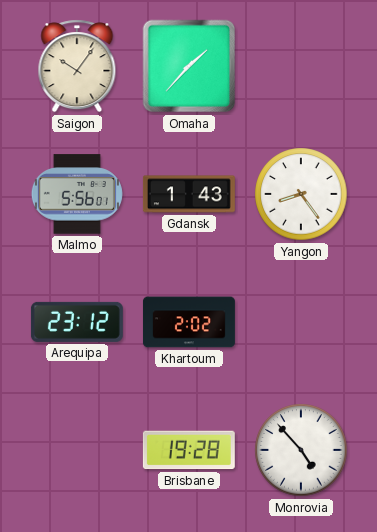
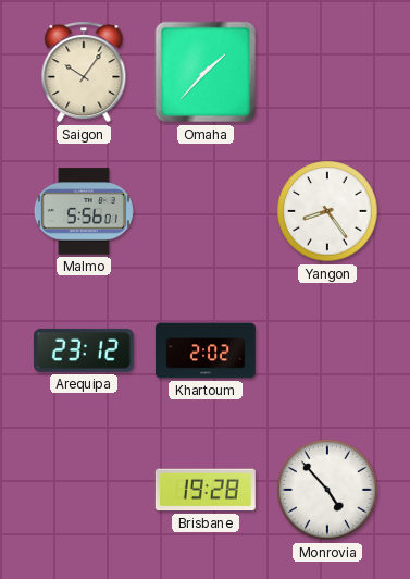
Gdansk: 1:43 -> none (189, 194)
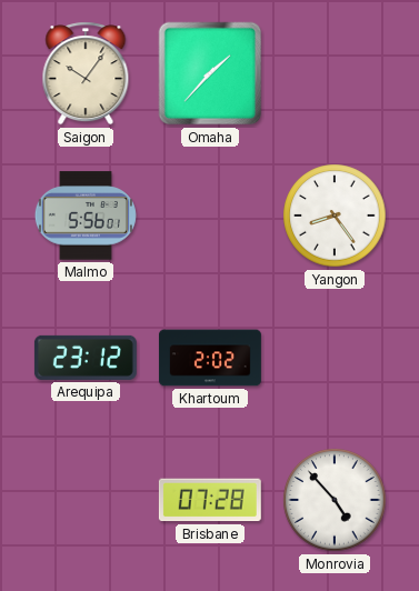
Brisbane: 19:28 -> 07:28 (210, 500)
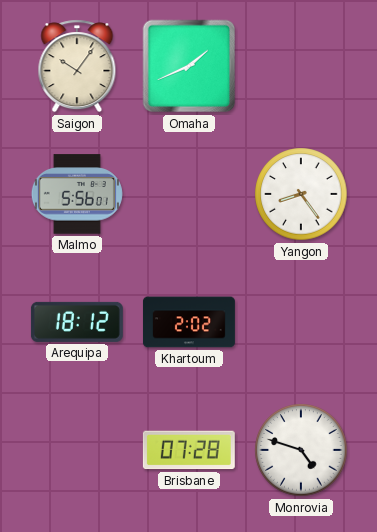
Omaha: 1:37 -> 1:41 (189, 66)
Arequipa: 23:12 -> 18:12 (77, 322)
Monrovia: 4:53 -> 4:48 (301, 450)
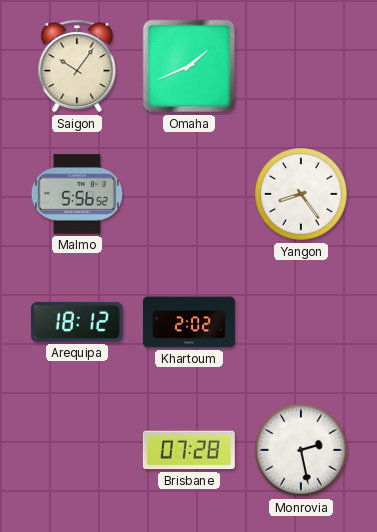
Malmo: 5:56:01 -> 5:56:52 (77, 194)
Monrovia: 4:48 -> 2:28 (301, 450)
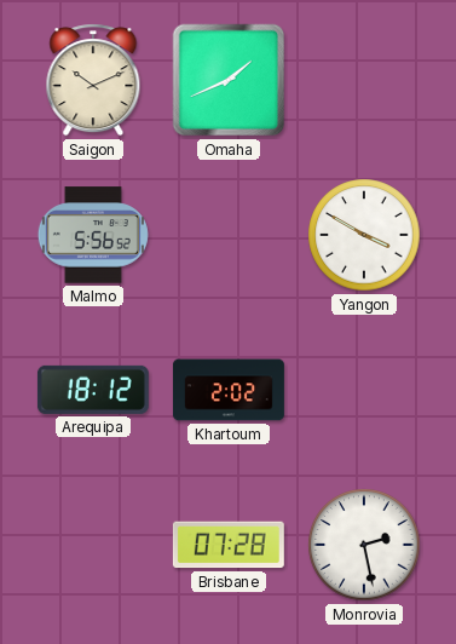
Saigon: 10:06 -> 10:11 (93, 80)
Yangon: 8:24 -> 3:50 (364, 235)
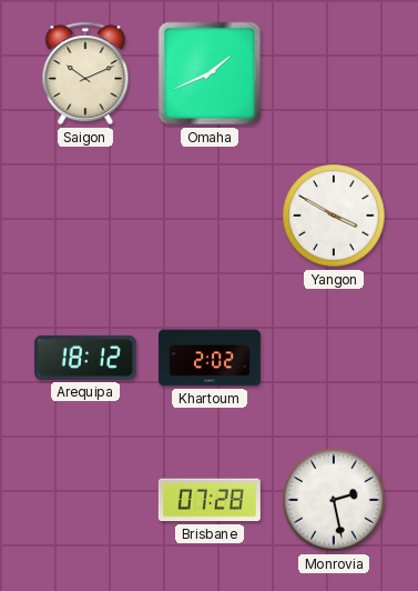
Malmo: 5:56 -> none (93, 235)
